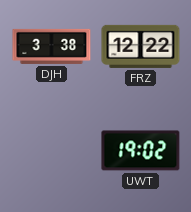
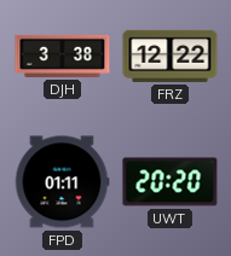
FPD: none -> 01:11 (62, 182)
UWT: 19:02 -> 20:20 (171, 182)
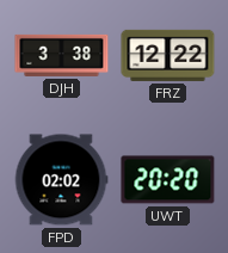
FPD: 01:11 -> 02:02 (61, 180)
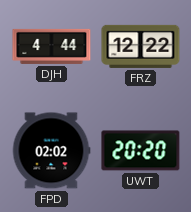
DJH: 3:38 -> 4:44 (52, 46)
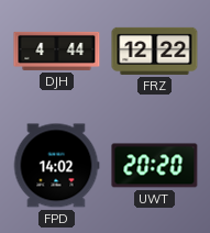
FPD: 02:02 -> 14:02 (56, 166)
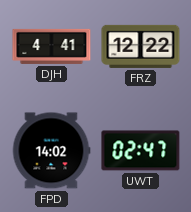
DJH: 4:44 -> 4:41 (52, 46)
UWT: 20:20 -> 02:47 (141, 151)
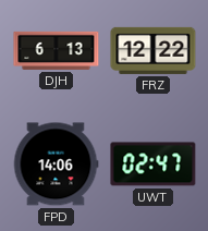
DJH: 4:41 -> 6:13 (57, 50)
FPD: 14:02 -> 14:06 (56, 165)
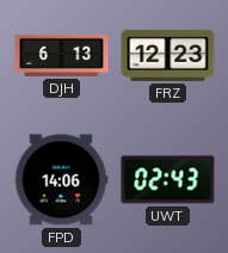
FRZ: 12:22 -> 12:23 (168, 55)
UWT: 02:47 -> 02:43 (168, 180)
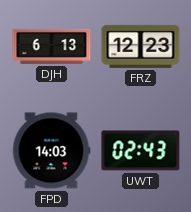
FPD: 14:06 -> 14:03 (51, 151)
